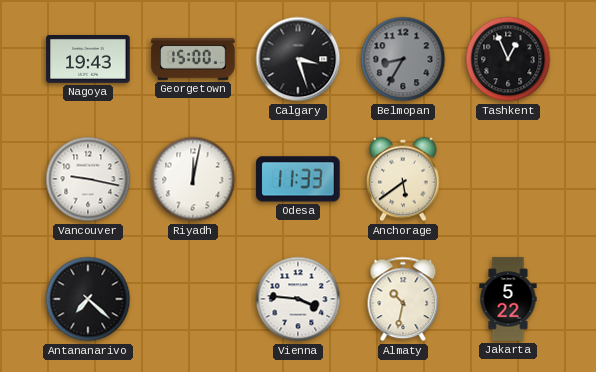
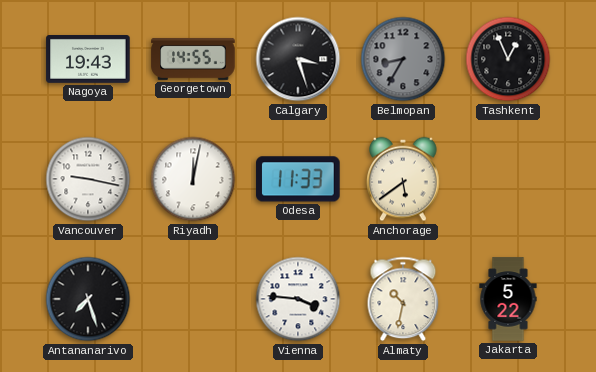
Georgetown: 15:00 -> 14:55 (193, 59)
Antananarivo: 7:22 -> 7:27 (88, 299)
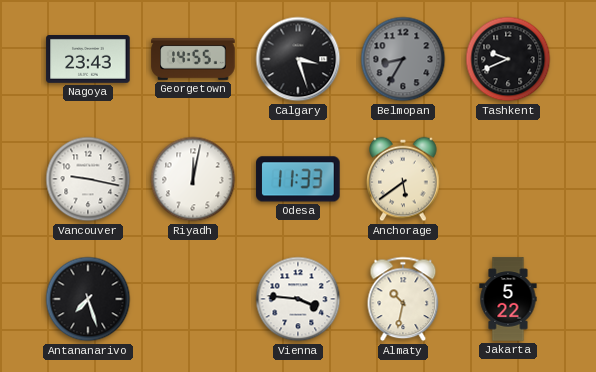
Nagoya: 19:43 -> 23:43 (88, 60)
Tashkent: 12:56 -> 9:41 (508, 59)
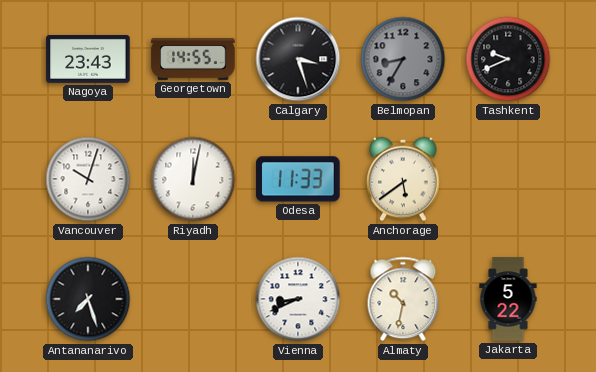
Vancouver: 9:17 -> 10:03 (88, 179)
Vienna: 3:46 -> 8:41 (298, 299)
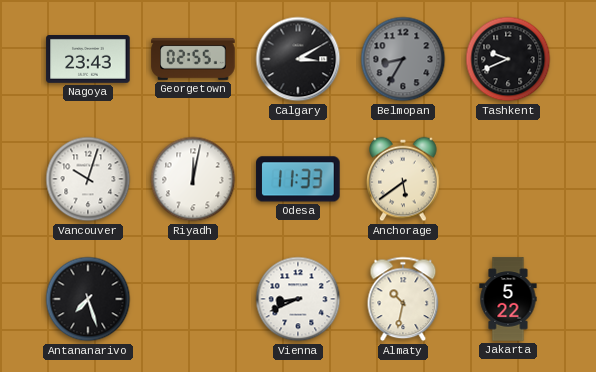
Georgetown: 14:55 -> 02:55 (193, 59)
Calgary: 3:27 -> 3:10 (298, 59)
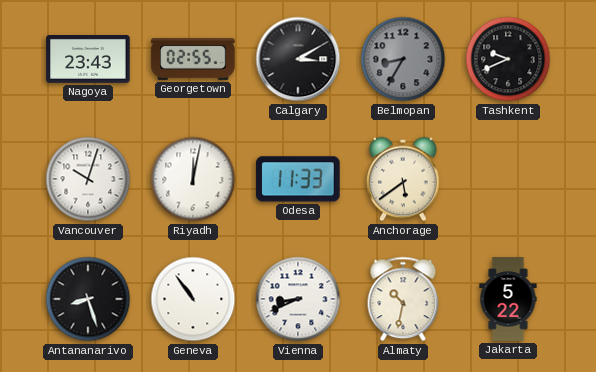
Antananarivo: 7:27 -> 8:27 (88, 299)
Geneva: none -> 10:54 (193, 299)
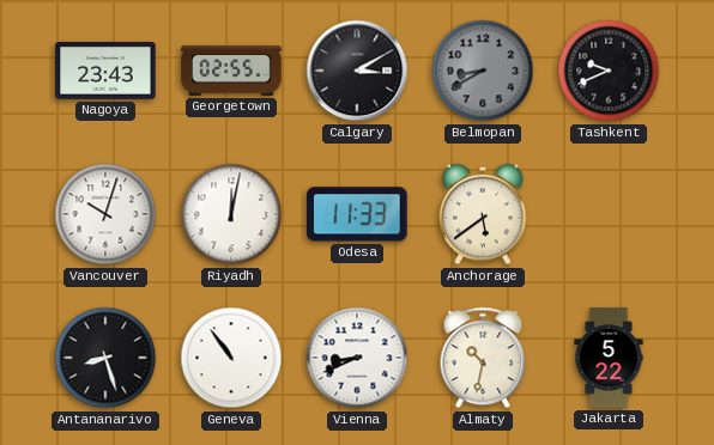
Belmopan: 8:35 -> 8:40 (483, 71)
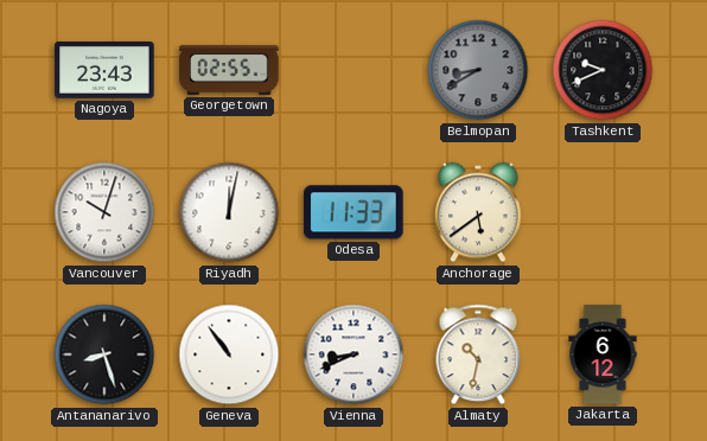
Calgary: 3:10 -> none (357, 71)
Jakarta: 5:22 -> 6:12 (603, 354)
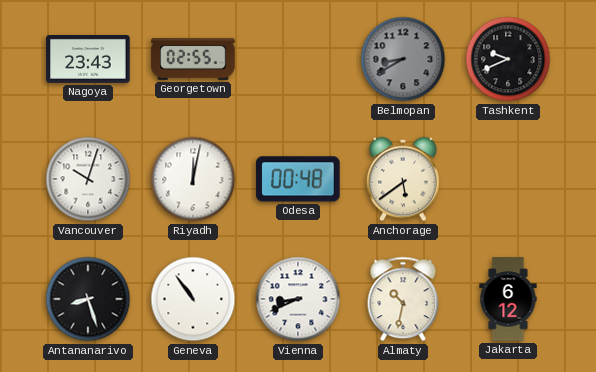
Odesa: 11:33 -> 00:48 (298, 179)
